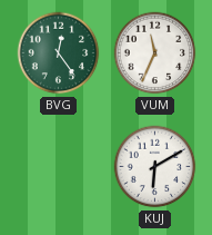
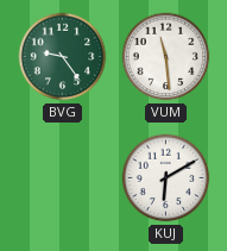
BVG: 12:24 -> 9:24 (63, 57)
VUM: 11:34 -> 11:29 (166, 57)
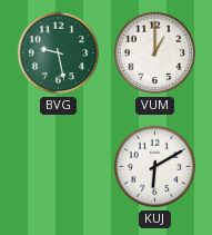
BVG: 9:24 -> 9:28 (59, 53)
VUM: 11:29 -> 1:00 (155, 53)
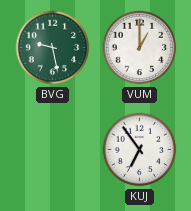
KUJ: 6:10 -> 6:54 (140, 150)
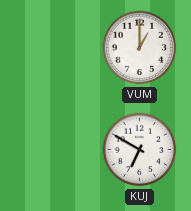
BVG: 9:28 -> none (53, 48)
KUJ: 6:54 -> 6:50 (140, 150)
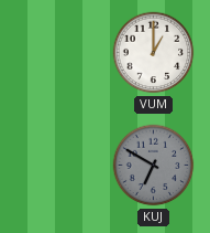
KUJ dial: white -> grey (154, 166)
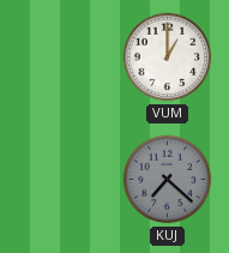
KUJ: 6:50 -> 7:22 (168, 180)
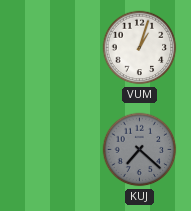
VUM: 1:00 -> 1:03 (140, 48)
